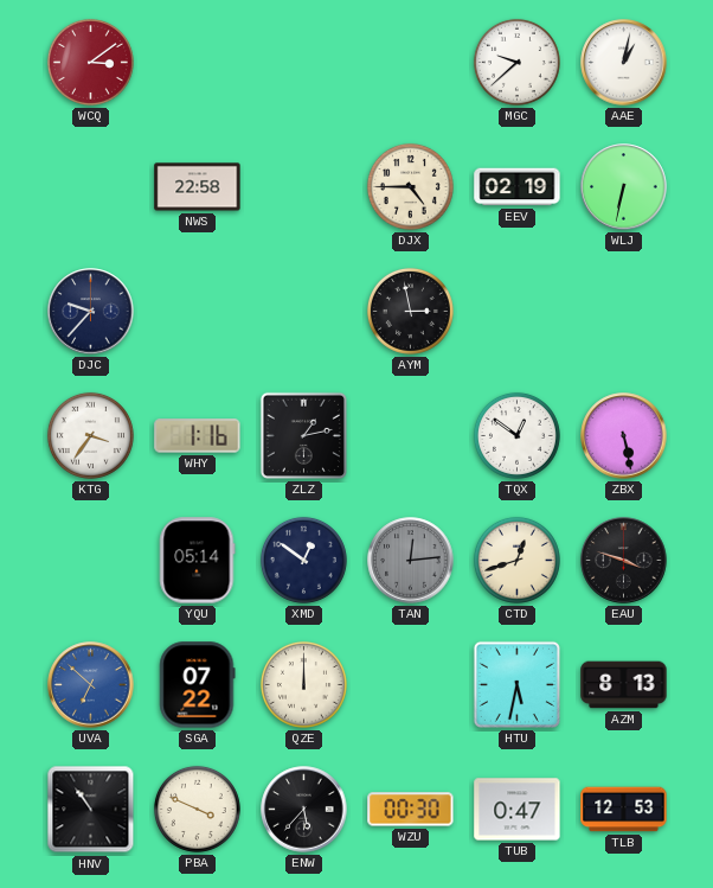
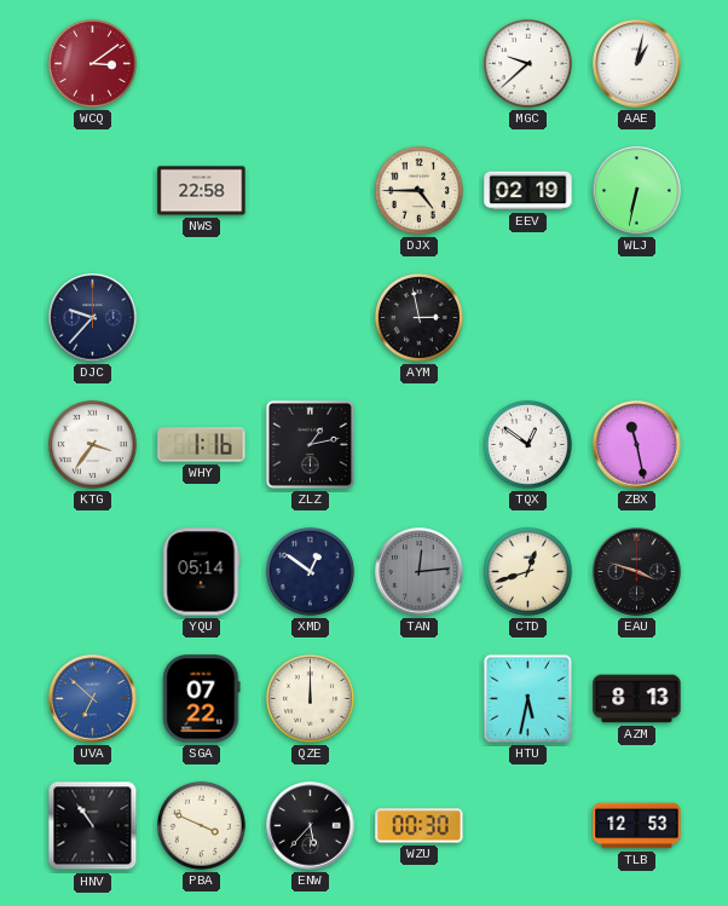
ZBX: 5:28 -> 11:28 (637, 445)
TUB: 0:47 -> none (518, 810)
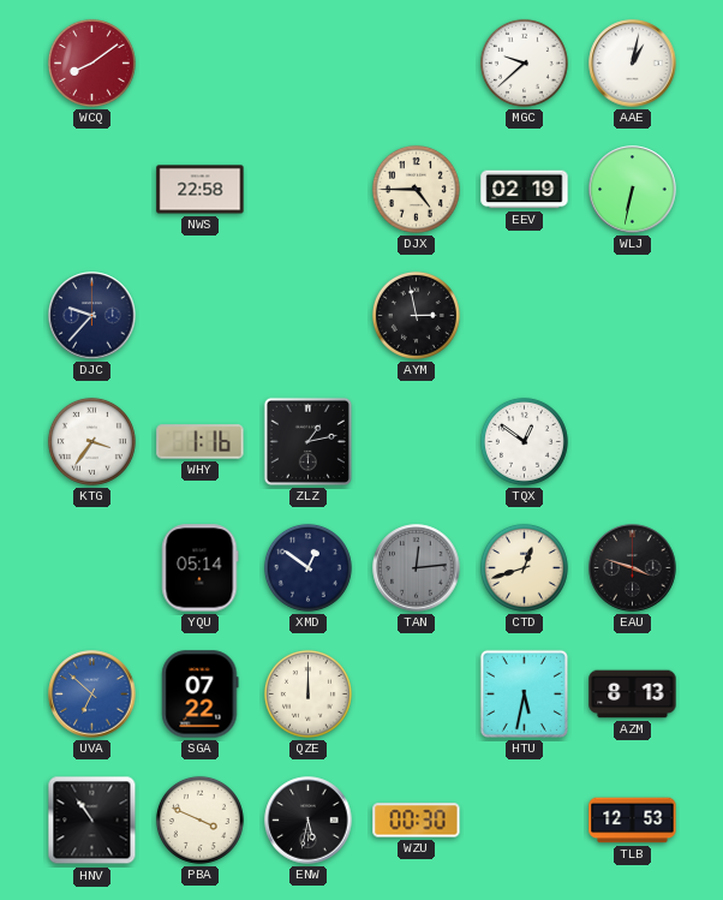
WCQ: 3:09 -> 8:09 (91, 62)
ZBX: 11:28 -> none (637, 445)
ENW: 5:37 -> 5:32 (309, 821)
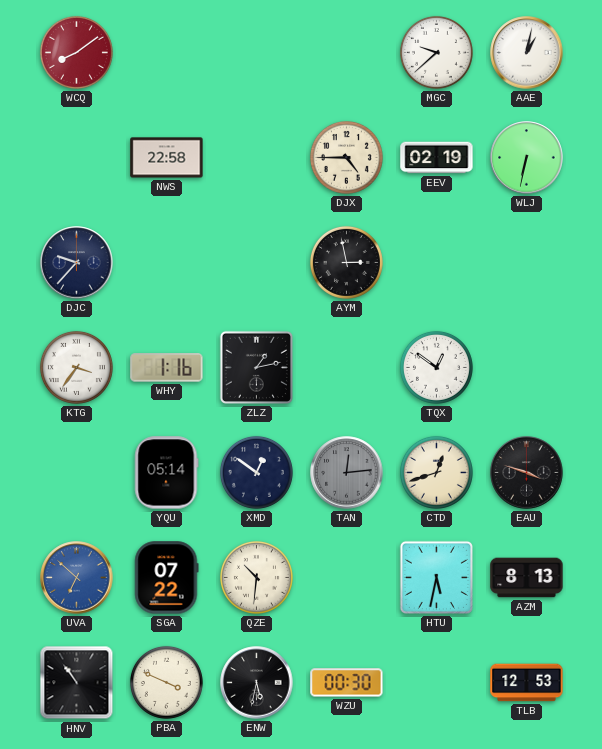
QZE: 12:00 -> 10:31 (256, 577)
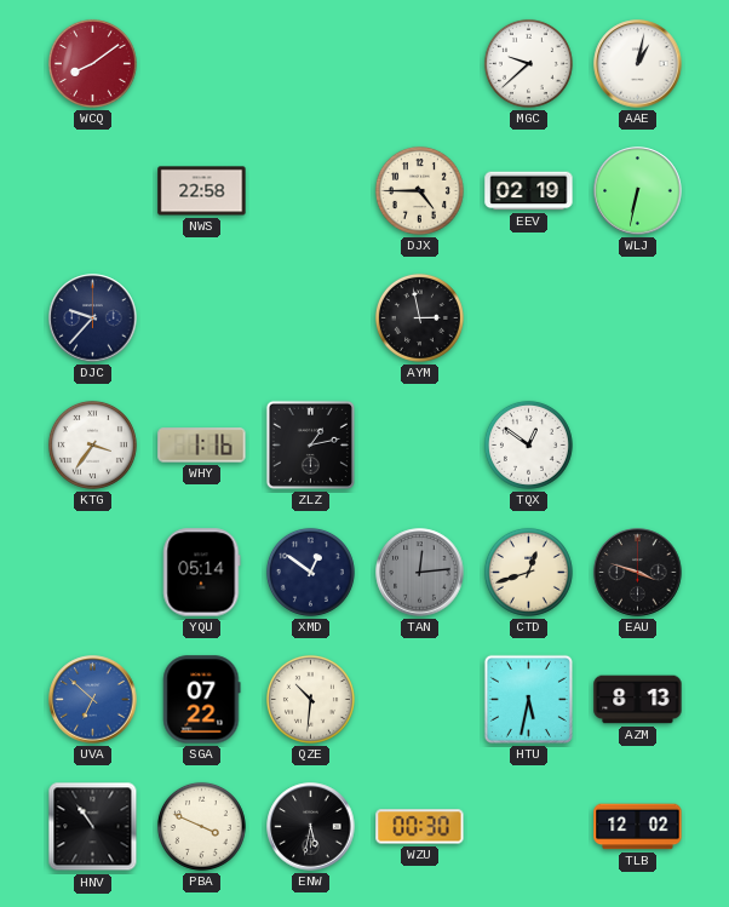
TLB: 12:53 -> 12:02 (638, 827)
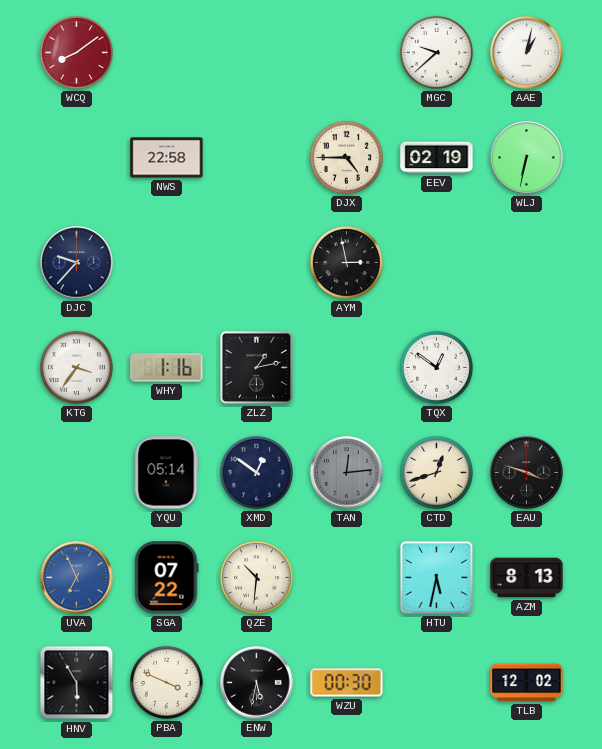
UVA: 6:52 -> 6:56 (77, 578)
HNV: 10:54 -> 5:55 (77, 683)
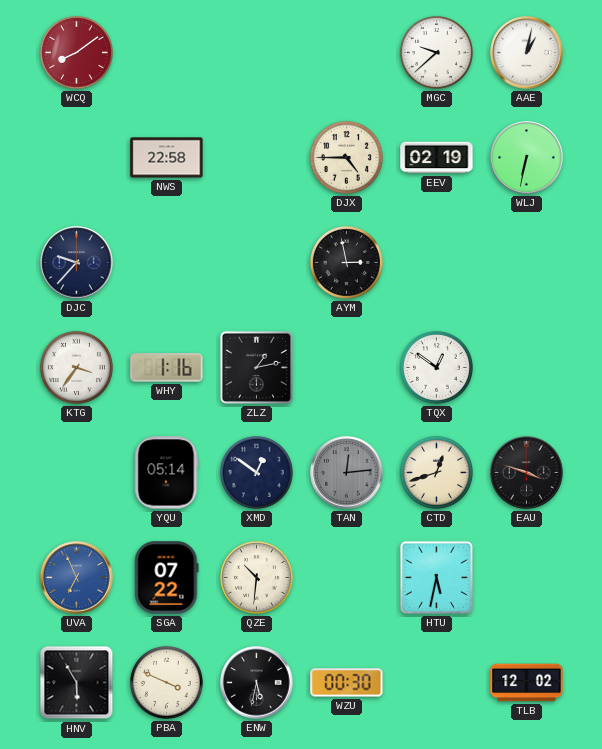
AZM: 8:13 -> none (527, 578)
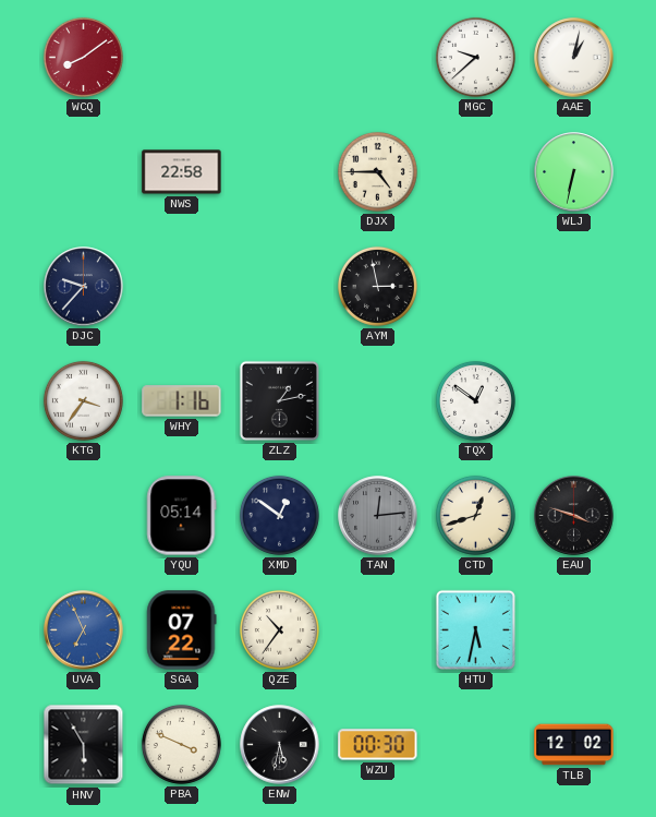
EEV: 02:19 -> none (437, 158)
QZE: 10:31 -> 10:36 (279, 629)
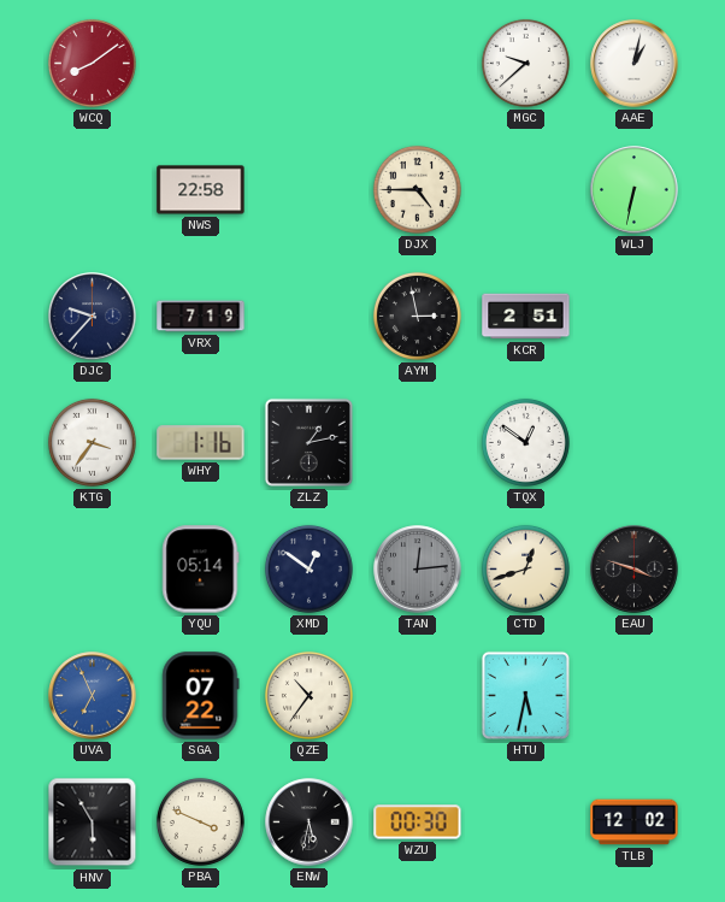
VRX: none -> 7:19 (201, 317)
KCR: none -> 2:51 (526, 317)
